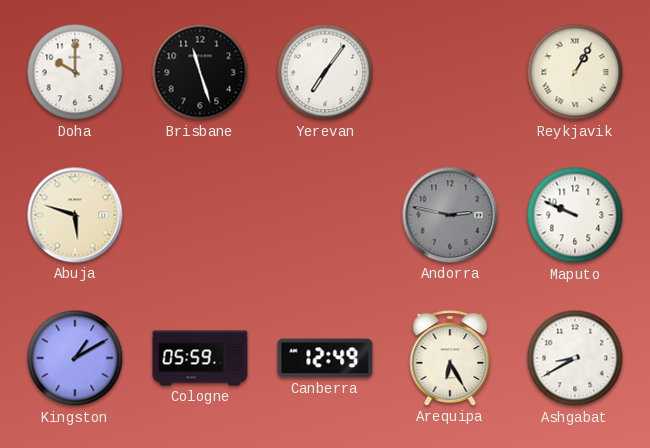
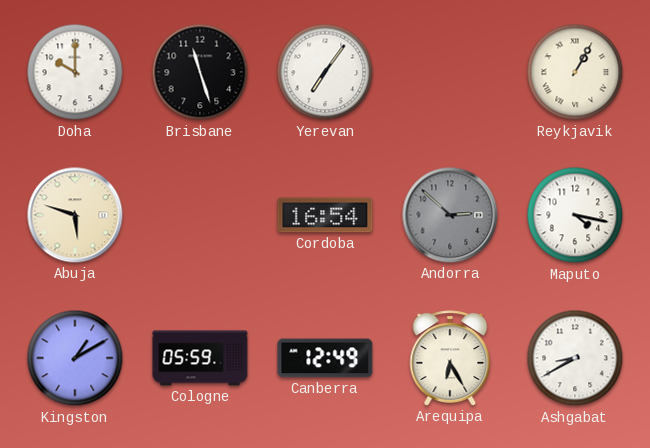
Cordoba: none -> 16:54 (325, 215)
Andorra: 2:47 -> 2:52 (450, 215)
Maputo: 9:49 -> 4:17 (575, 215)
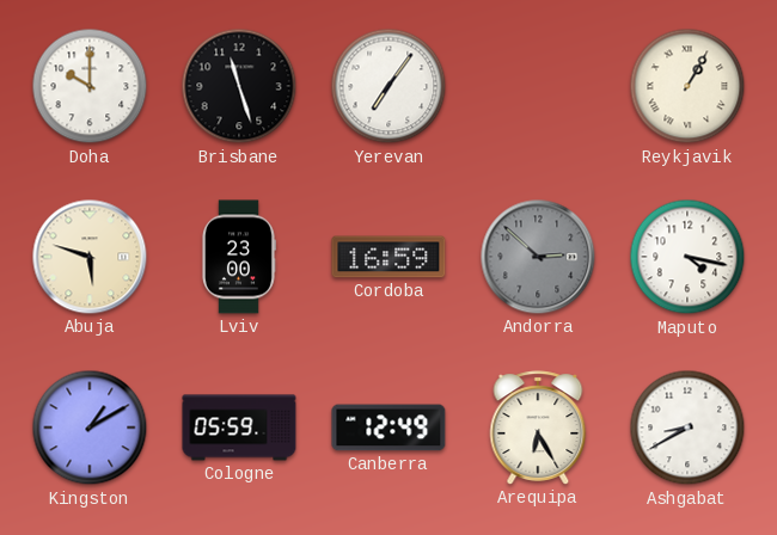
Lviv: none -> 23:00 (238, 257)
Cordoba: 16:54 -> 16:59 (389, 257)
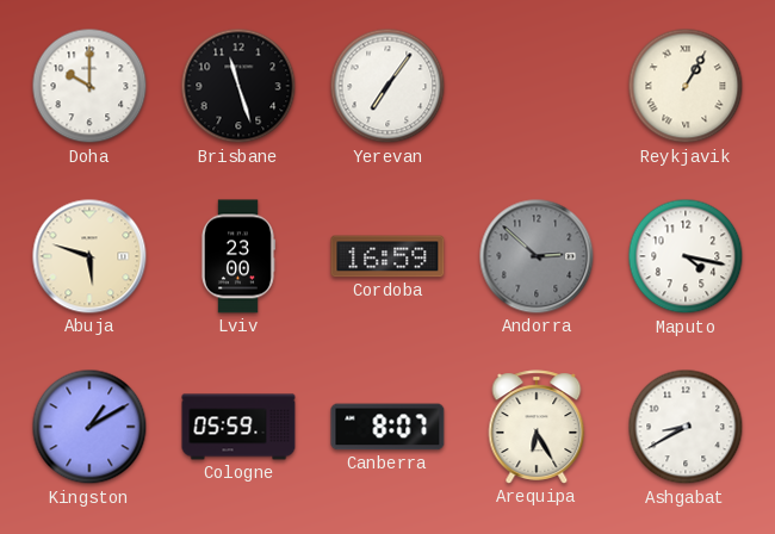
Canberra: 12:49 -> 8:07 (387, 427)
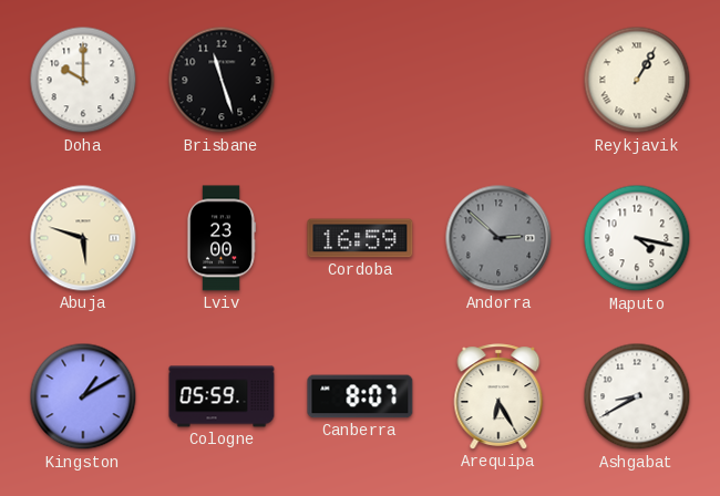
Yerevan: 7:06 -> none (387, 86)
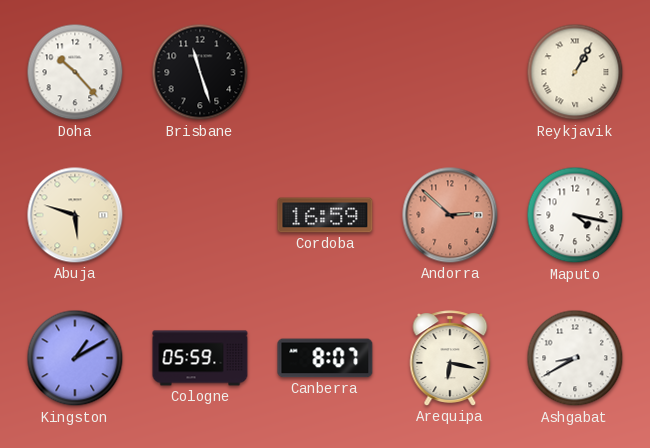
Doha: 10:00 -> 10:23 (75, 72)
Lviv: 23:00 -> none (220, 238)
Andorra dial: grey -> salmon (450, 215)
Arequipa: 6:25 -> 6:17 (450, 358)
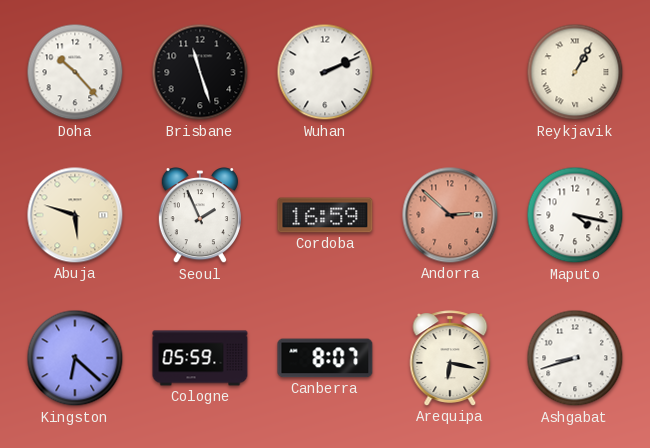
Wuhan: none -> 2:11 (325, 72)
Seoul: none -> 1:56 (200, 216)
Kingston: 1:10 -> 6:22 (75, 358)
Ashgabat: 8:40 -> 8:42 (575, 358)
